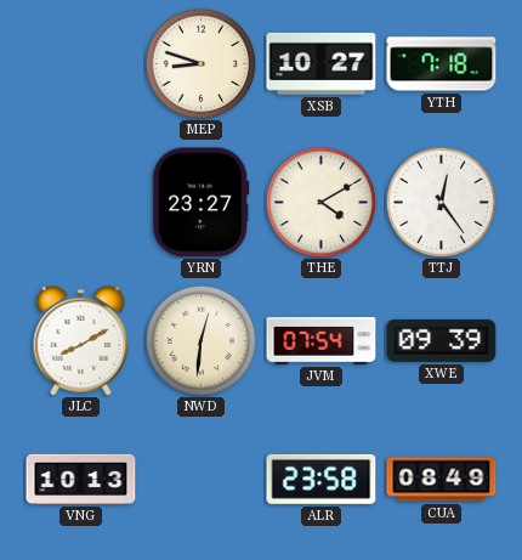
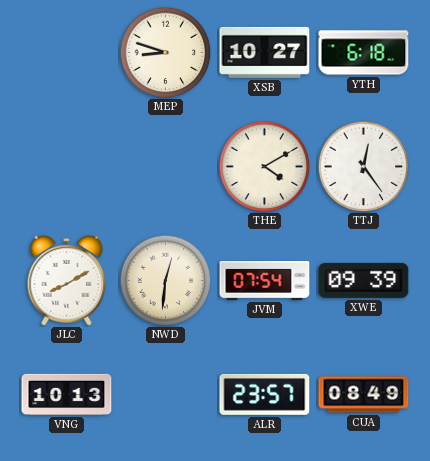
YTH: 7:18 -> 6:18 (364, 53)
YRN: 23:27 -> none (202, 203)
ALR: 23:58 -> 23:57 (265, 394)
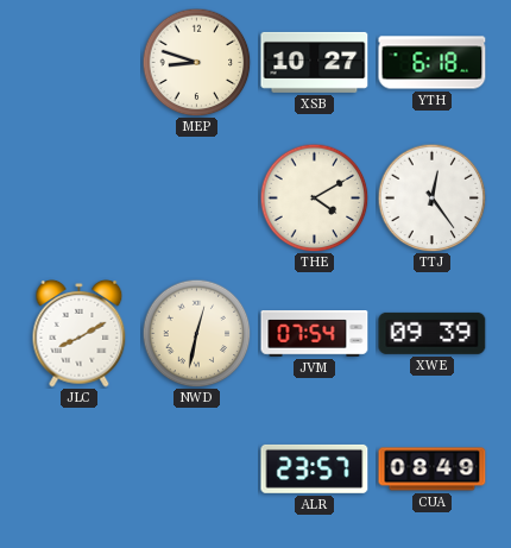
NWD: 12:31 -> 12:32 (196, 333)
VNG: 10:13 -> none (67, 394)
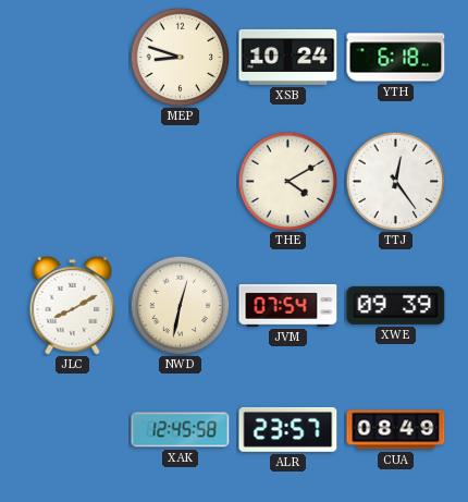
XSB: 10:27 -> 10:24 (288, 57)
XAK: none -> 12:45 (181, 430)
